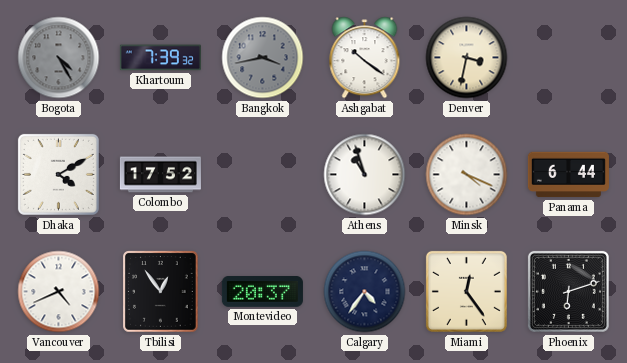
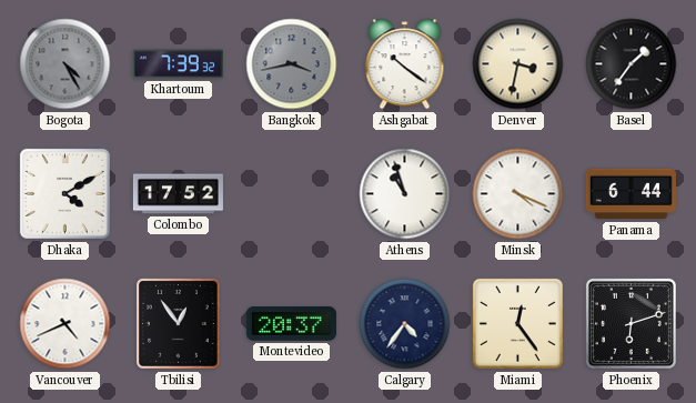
Basel: none -> 1:36 (632, 64)
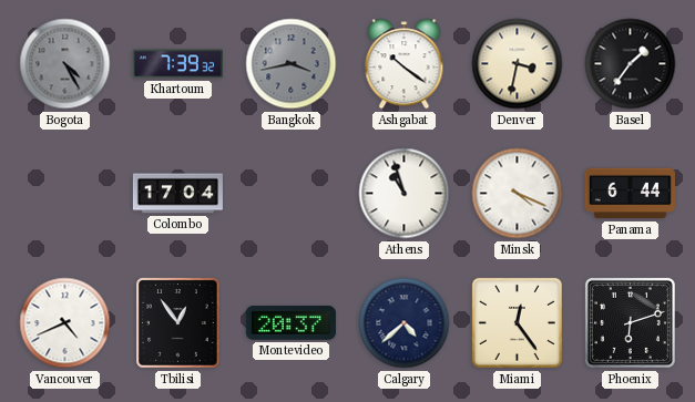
Dhaka: 4:10 -> none (64, 193)
Colombo: 17:52 -> 17:04 (177, 194)
Calgary: 4:36 -> 4:38 (405, 323)
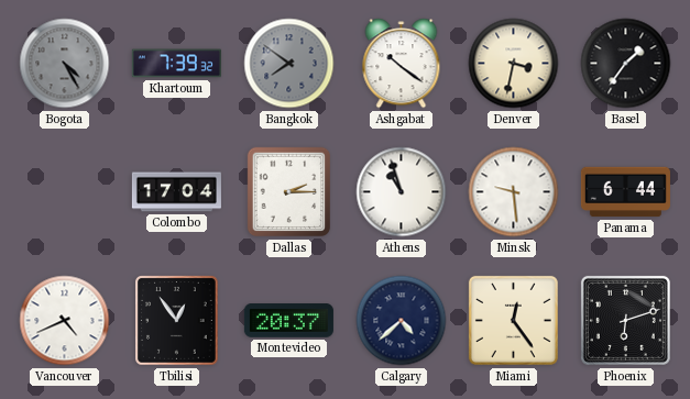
Bangkok: 3:43 -> 7:51 (289, 64)
Dallas: none -> 2:15 (288, 192)
Minsk: 4:19 -> 9:29 (514, 192)
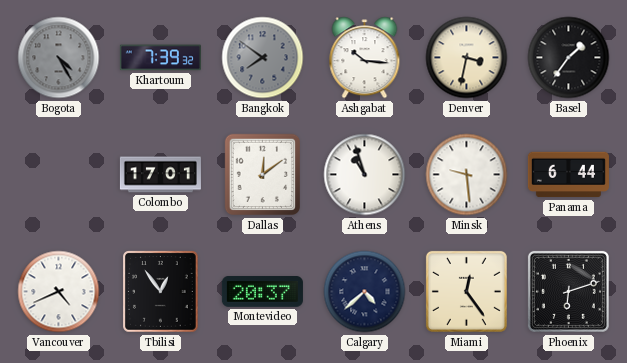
Ashgabat: 10:21 -> 10:16 (365, 58)
Colombo: 17:04 -> 17:01 (160, 175)
Dallas: 2:15 -> 12:09 (262, 175)
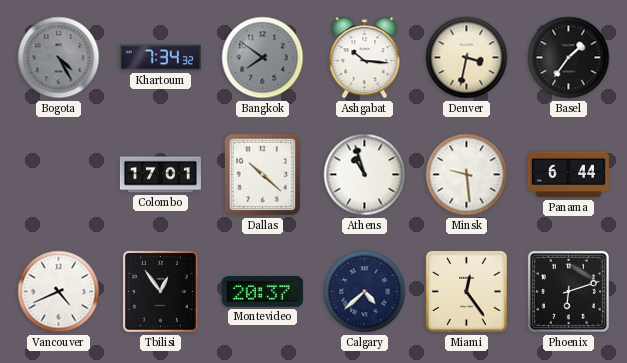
Khartoum: 7:39 -> 7:34 (160, 58)
Dallas: 12:09 -> 10:22 (262, 175)
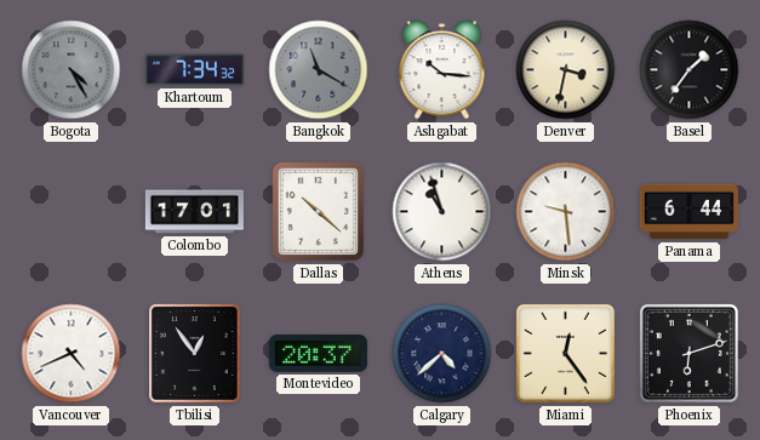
Bangkok: 7:51 -> 11:20 (319, 70)
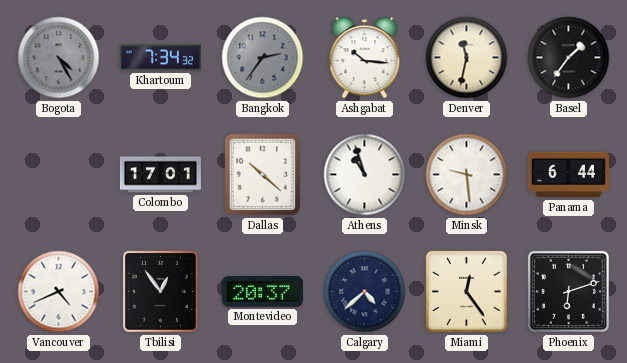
Bangkok: 11:20 -> 2:36 (263, 58)
Denver: 3:32 -> 11:32 (467, 58)
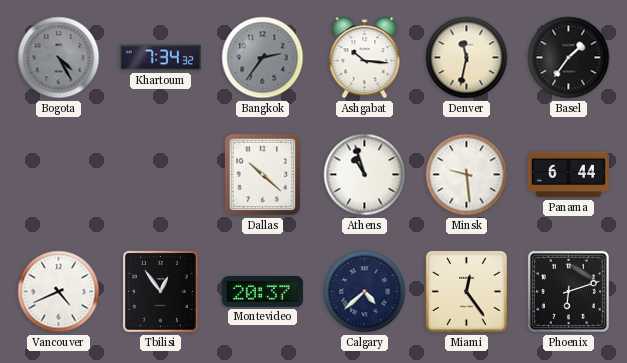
Colombo: 17:01 -> none (160, 175)
